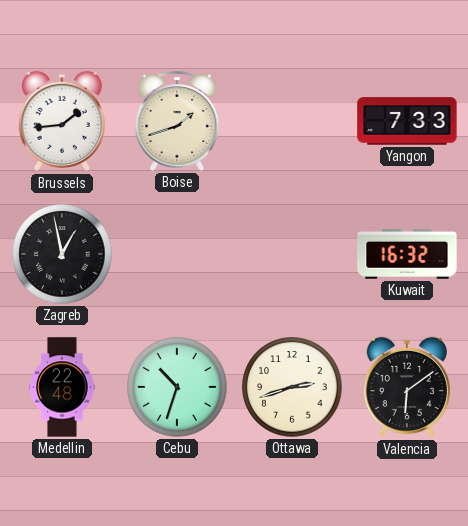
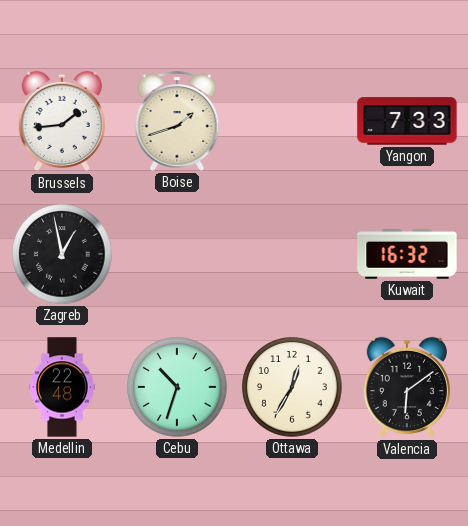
Ottawa: 2:42 -> 12:35 (292, 387)
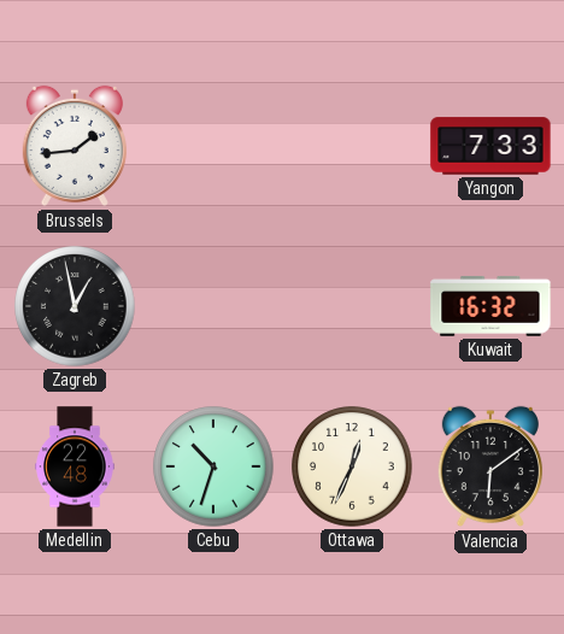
Boise: 1:42 -> none (177, 121)
Ottawa: 12:35 -> 12:34 (352, 466)
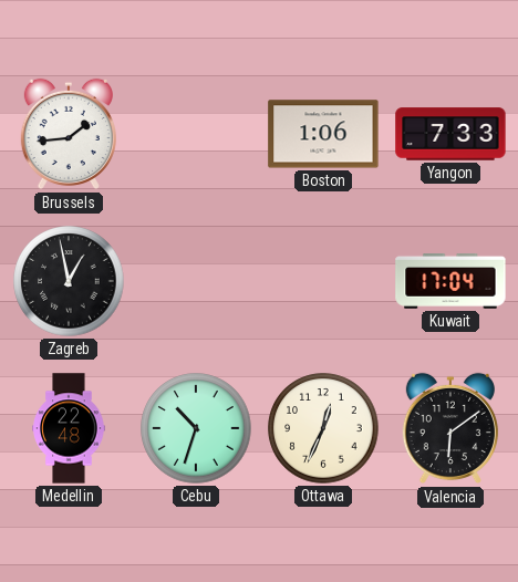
Boston: none -> 1:06 (323, 134)
Kuwait: 16:32 -> 17:04 (450, 281)
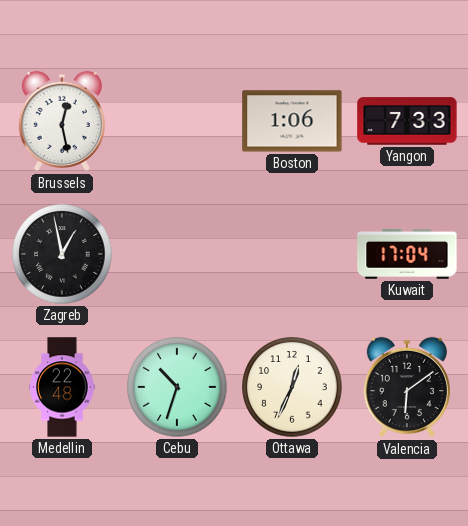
Brussels: 1:44 -> 12:28 (62, 121)
